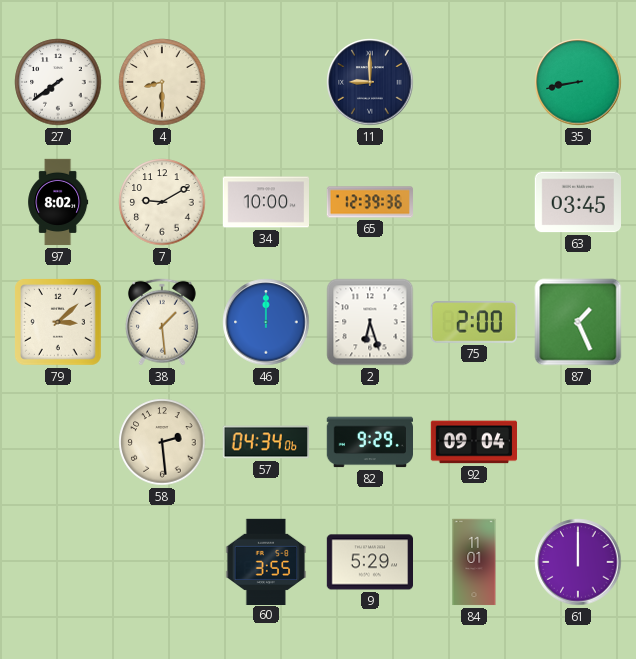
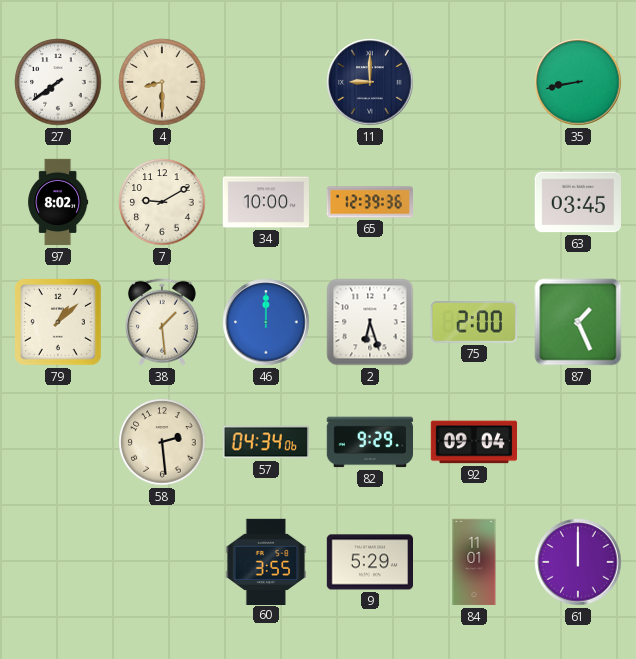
79: 3:08 -> 1:08 (59, 323)
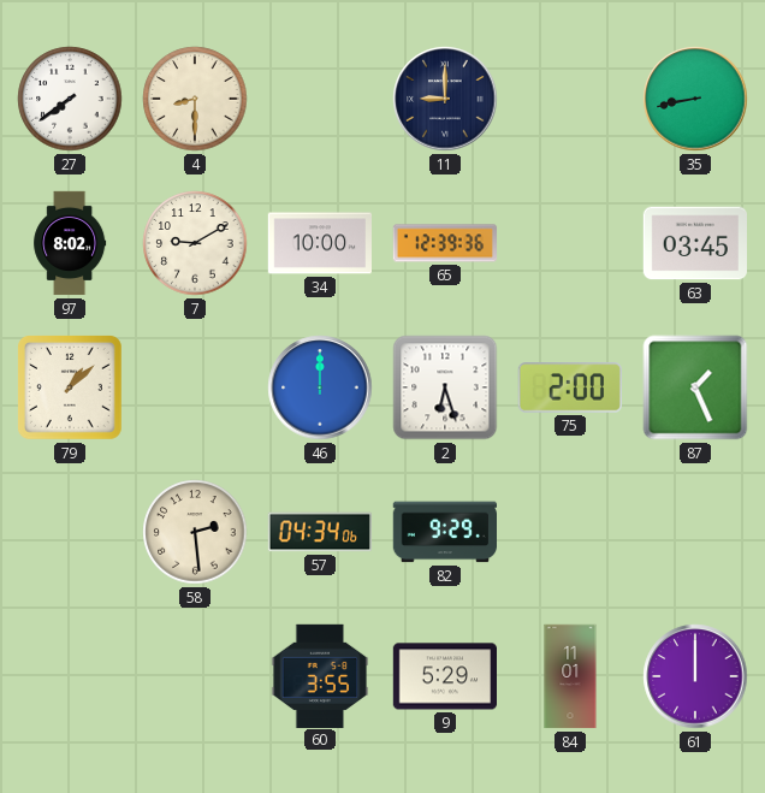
38: 1:29 -> none (162, 322)
92: 09:04 -> none (473, 442)
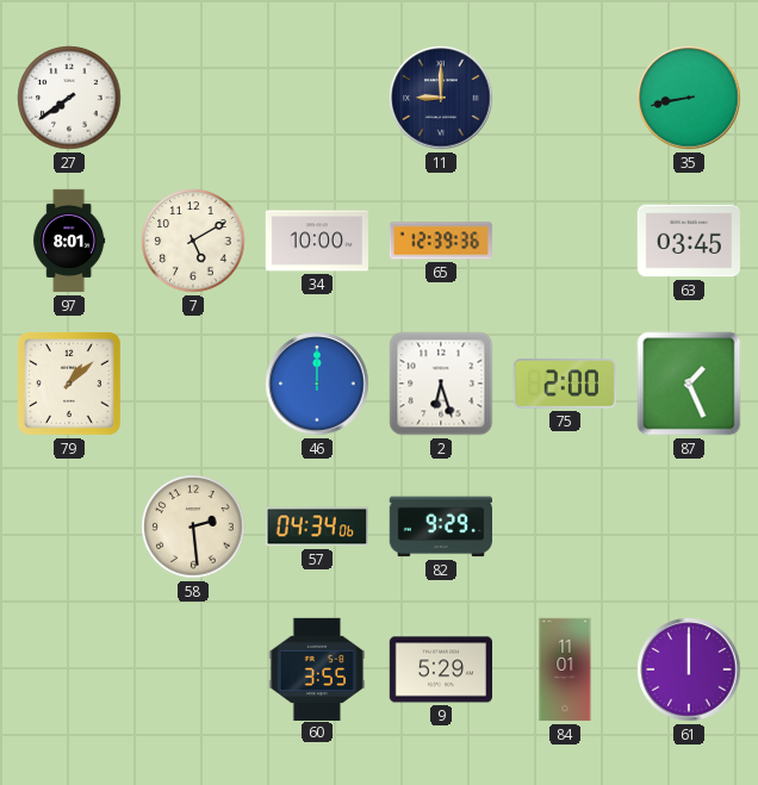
4: 8:30 -> none (195, 99)
97: 8:02 -> 8:01 (69, 241)
7: 9:10 -> 5:10 (193, 241)
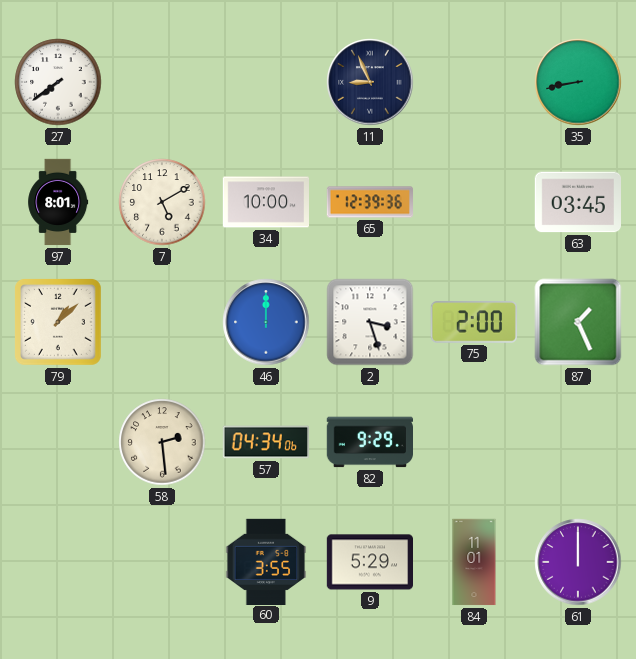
11: 9:00 -> 8:56 (370, 82)
2: 6:27 -> 3:27 (370, 322)
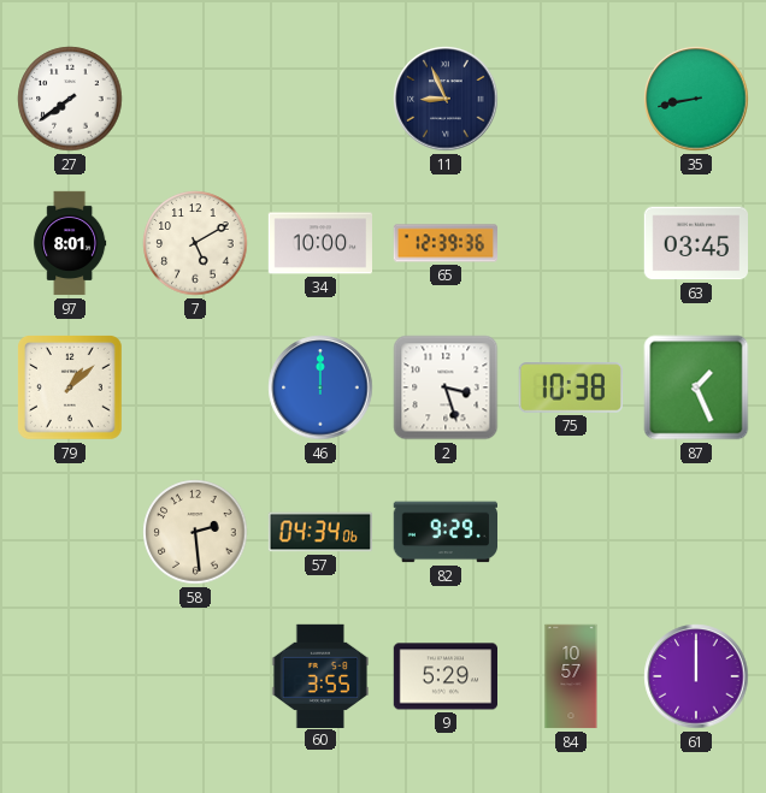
75: 2:00 -> 10:38 (571, 387)
84: 11:01 -> 10:57 (571, 676)
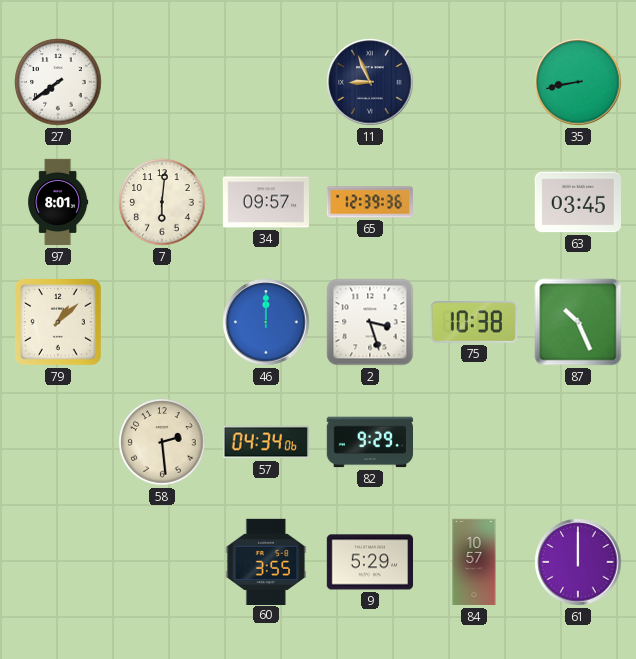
7: 5:10 -> 6:01 (162, 202)
34: 10:00 -> 09:57 (265, 202)
87: 1:26 -> 10:26 (578, 322)
